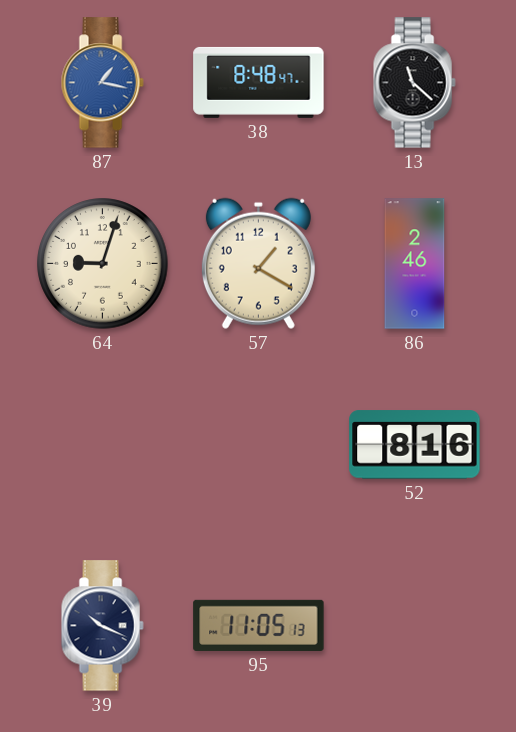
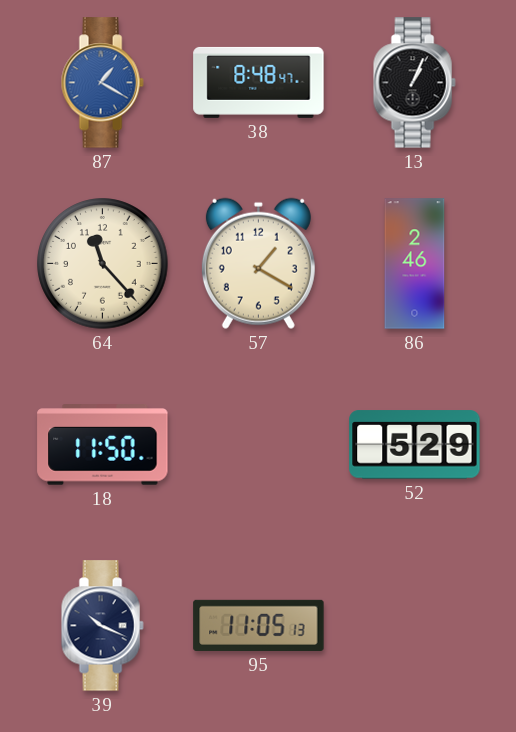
87: 1:17 -> 1:20 (102, 83)
13: 11:22 -> 1:04 (414, 83)
64: 9:03 -> 11:23 (103, 264)
18: none -> 11:50 (103, 445)
52: 8:16 -> 5:29 (415, 445)
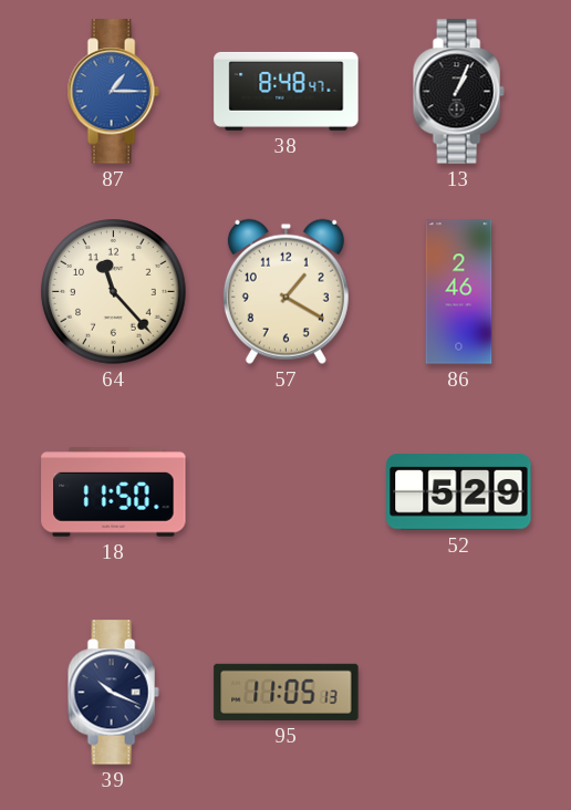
87: 1:20 -> 1:15 (113, 92)
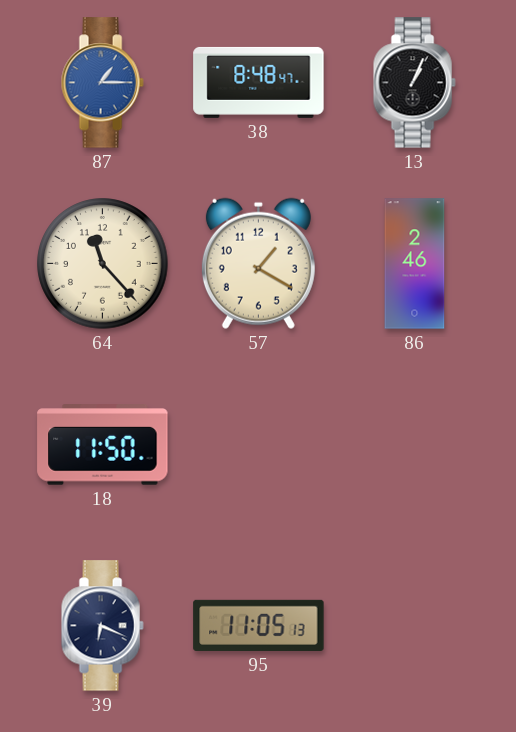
52: 5:29 -> none (459, 492)
39: 10:19 -> 6:19 (102, 626)
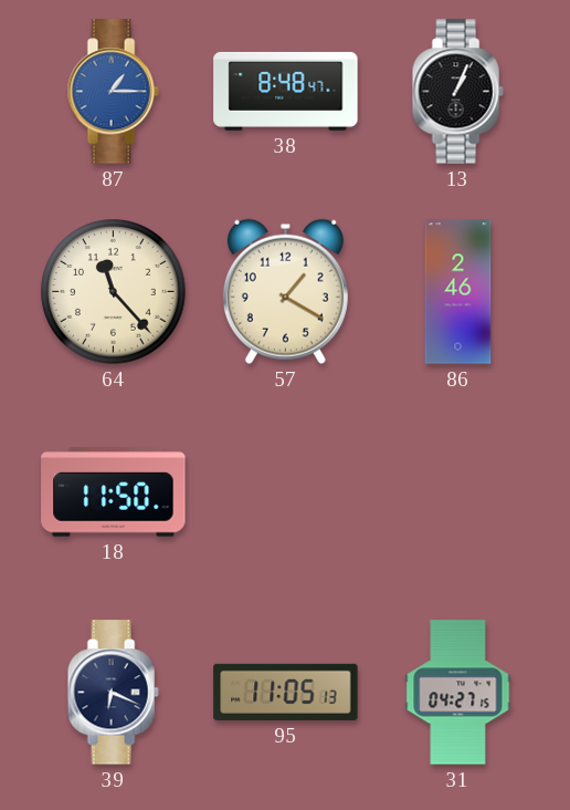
31: none -> 04:27 (458, 693)
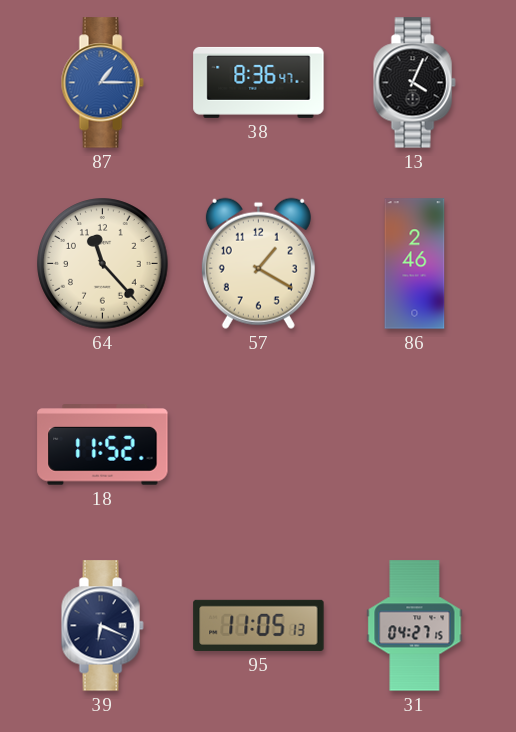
38: 8:48 -> 8:36 (259, 82)
13: 1:04 -> 4:04 (414, 83)
18: 11:50 -> 11:52 (103, 445)
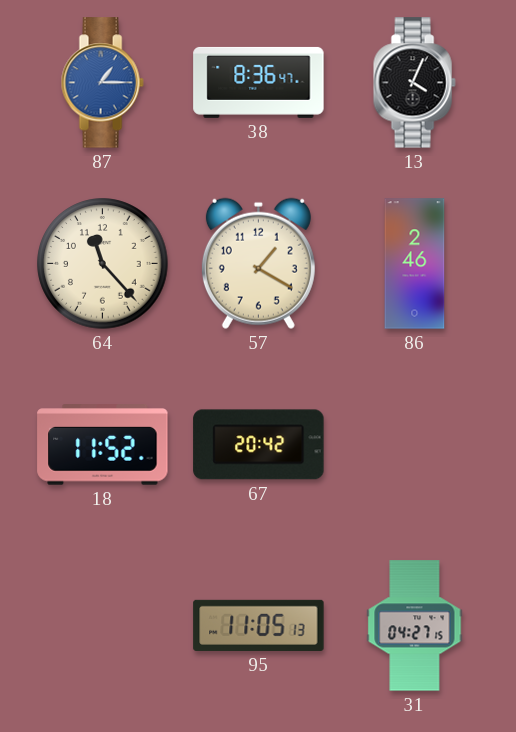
67: none -> 20:42 (259, 445)
39: 6:19 -> none (102, 626)
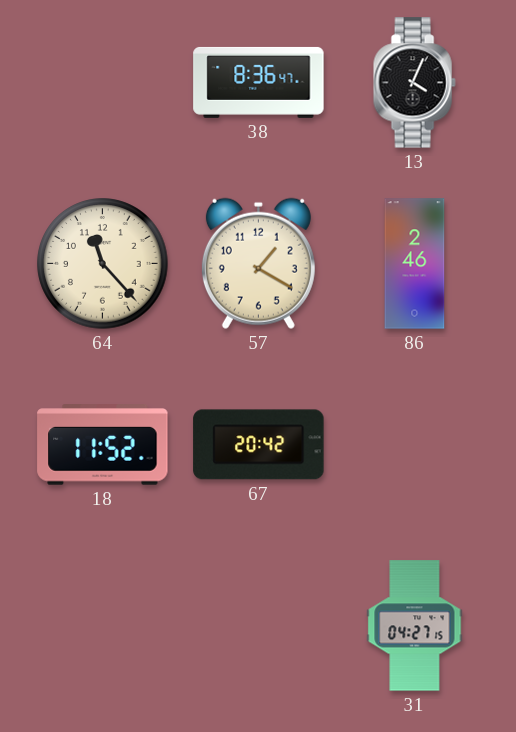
87: 1:15 -> none (102, 83)
95: 11:05 -> none (259, 625)
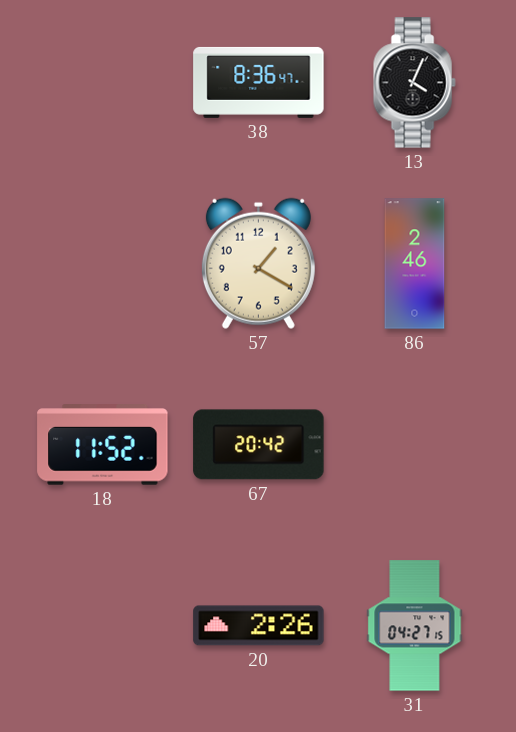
64: 11:23 -> none (103, 264)
20: none -> 2:26 (259, 626)
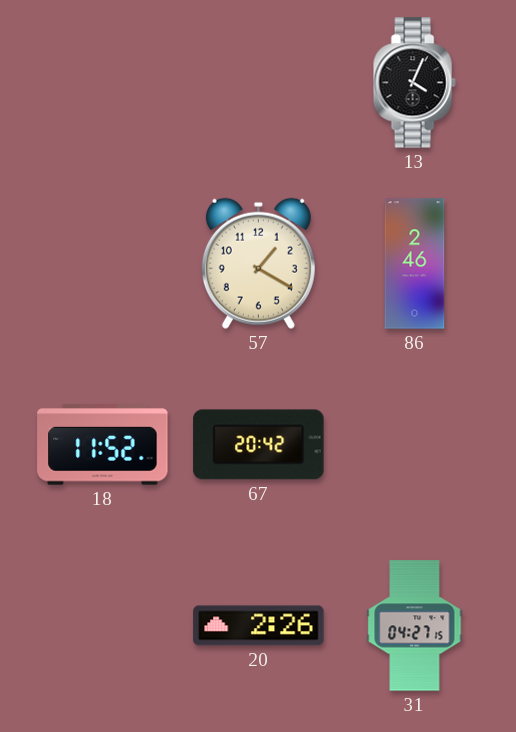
38: 8:36 -> none (259, 82)
